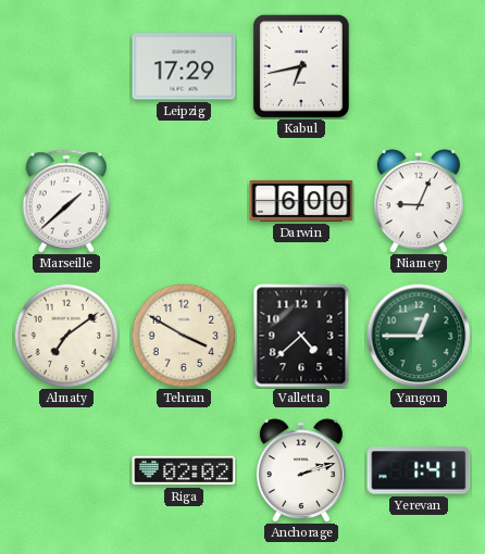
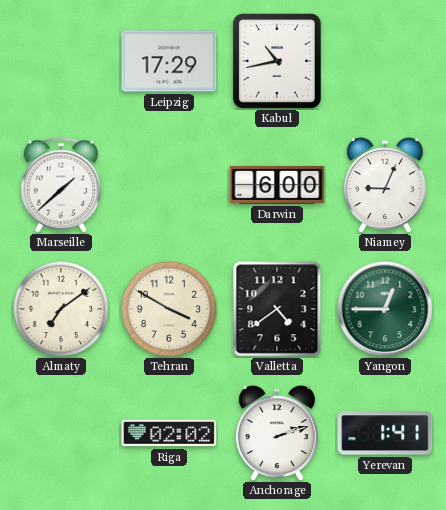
Kabul: 6:43 -> 10:43 (277, 61)
Valletta: 4:38 -> 4:39 (277, 309)
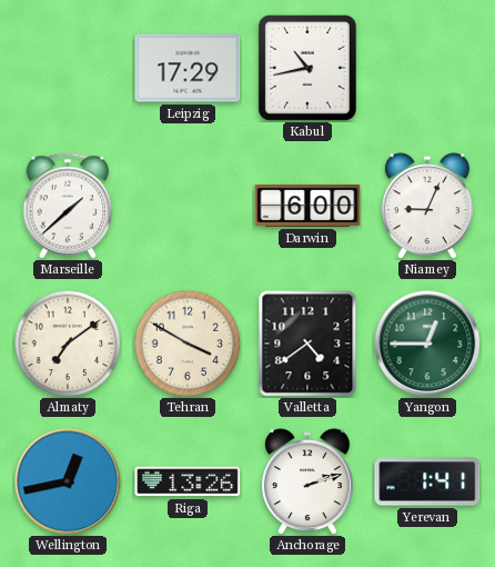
Wellington: none -> 12:43 (68, 481)
Riga: 02:02 -> 13:26 (188, 481)
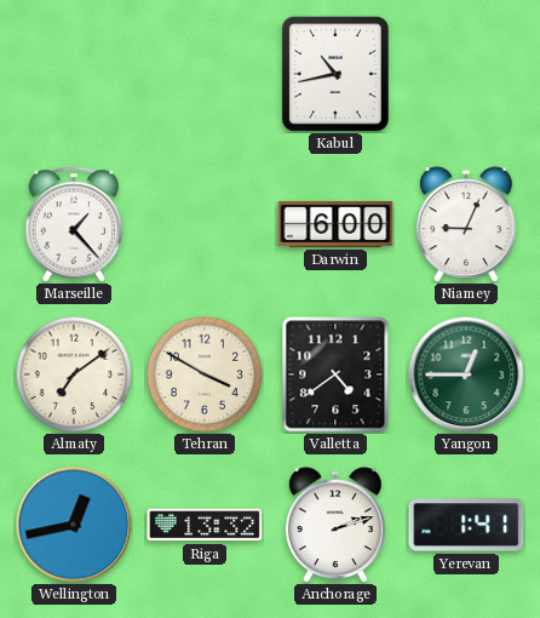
Leipzig: 17:29 -> none (188, 68)
Marseille: 1:38 -> 1:23 (74, 224)
Riga: 13:26 -> 13:32 (205, 525)
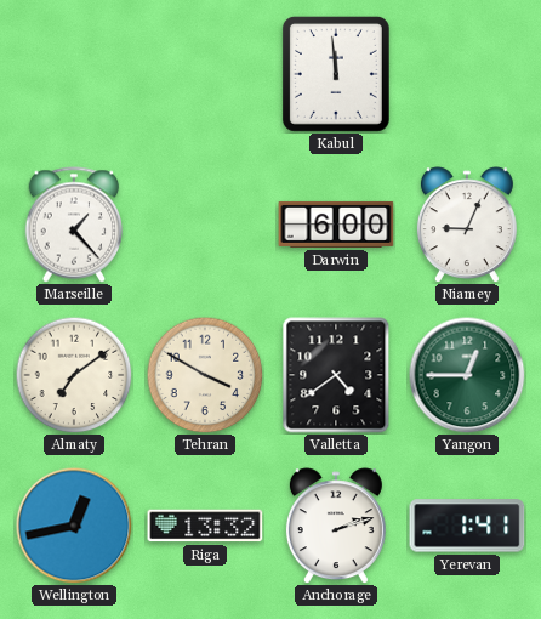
Kabul: 10:43 -> 11:59 (336, 74)
